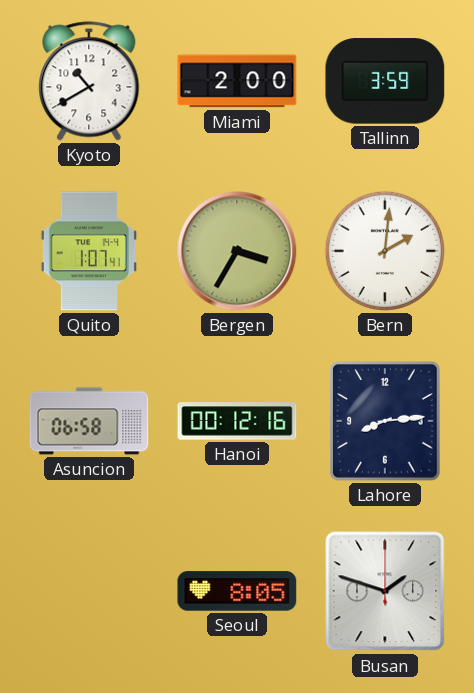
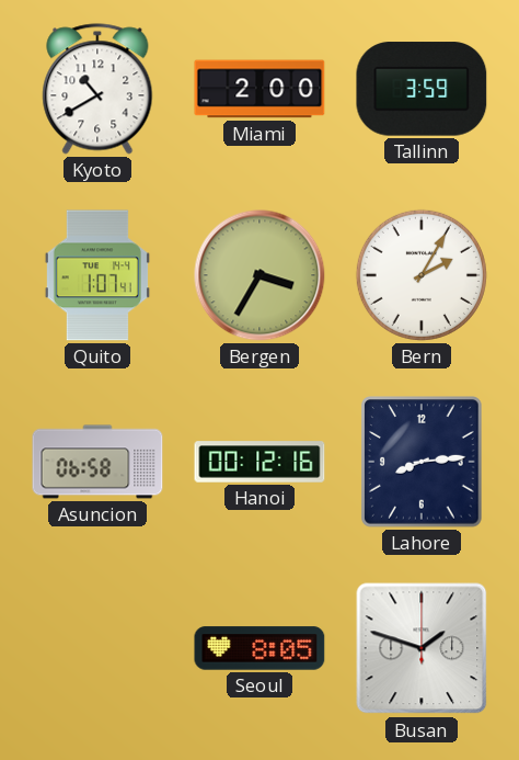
Bern: 2:01 -> 2:05 (422, 275)
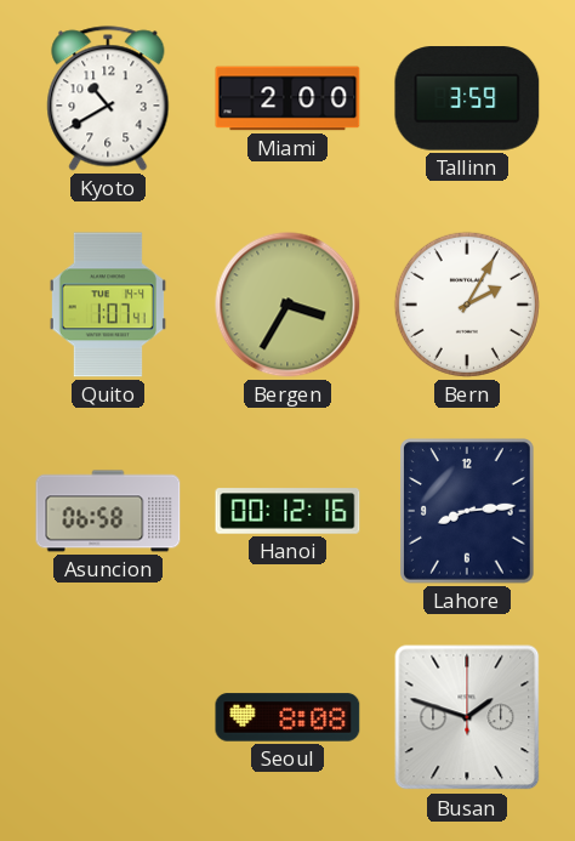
Seoul: 8:05 -> 8:08 (287, 717)
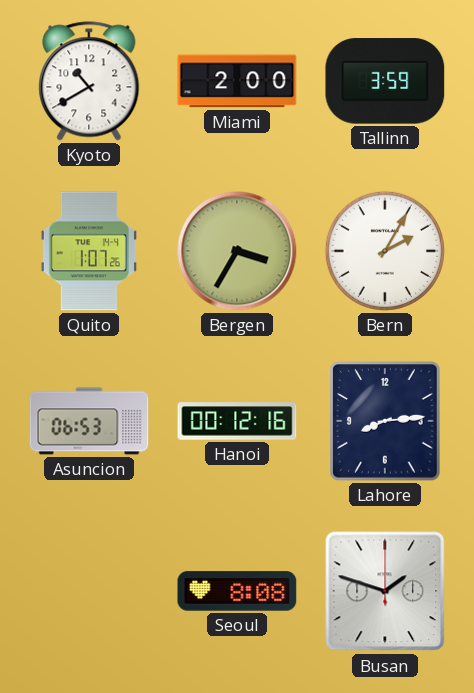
Quito: 1:07:41 -> 1:07:26 (89, 251)
Asuncion: 06:58 -> 06:53 (89, 421)
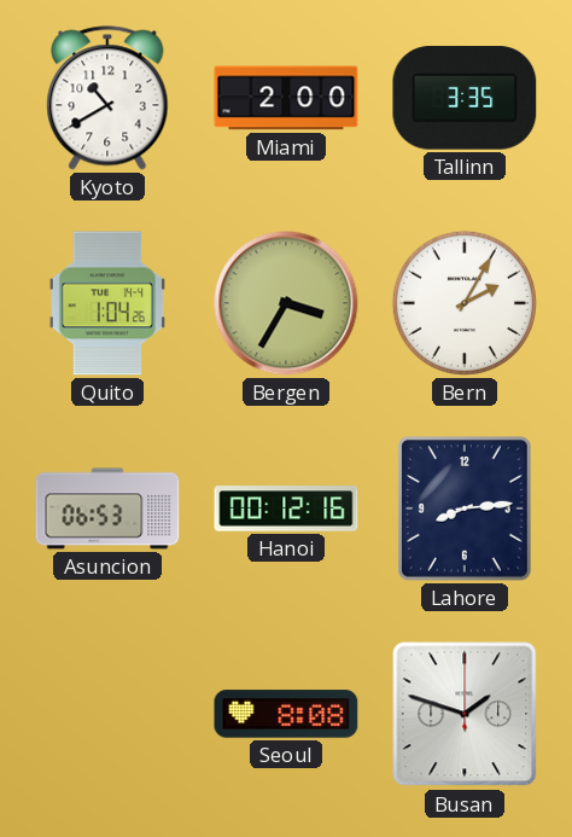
Tallinn: 3:59 -> 3:35 (465, 98)
Quito: 1:07 -> 1:04 (107, 303)
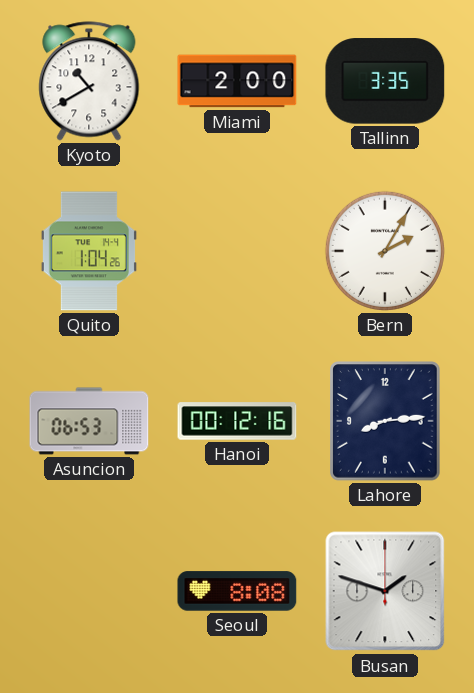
Bergen: 3:35 -> none (286, 303)
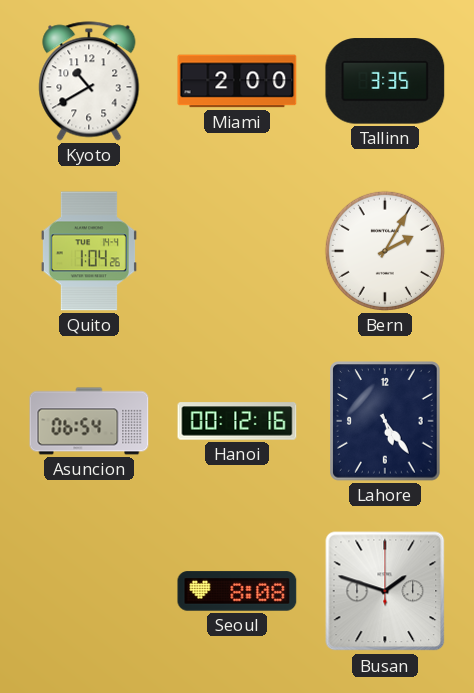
Asuncion: 06:53 -> 06:54 (89, 421)
Lahore: 8:14 -> 5:24 (385, 421)
